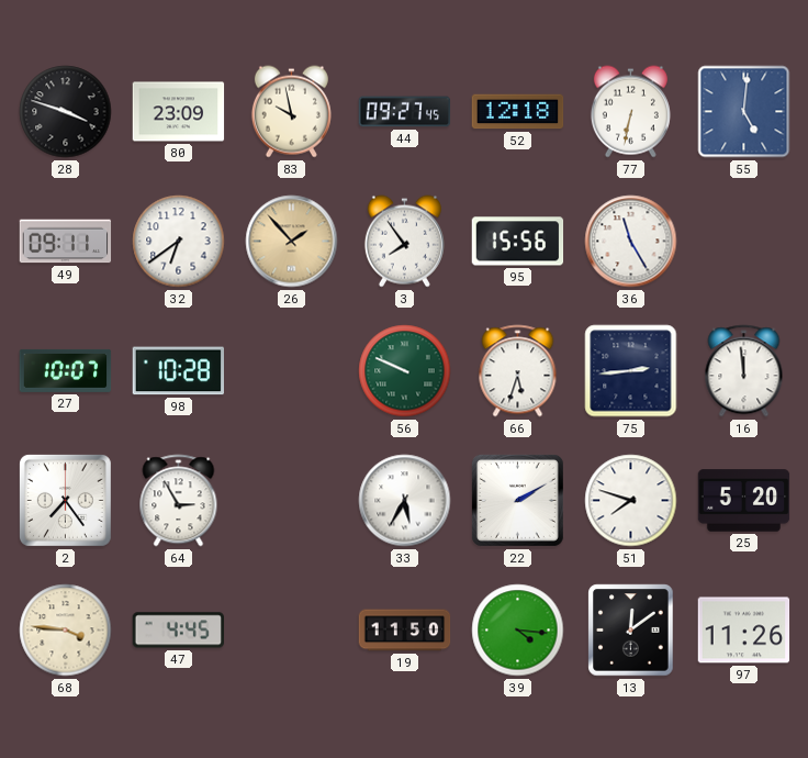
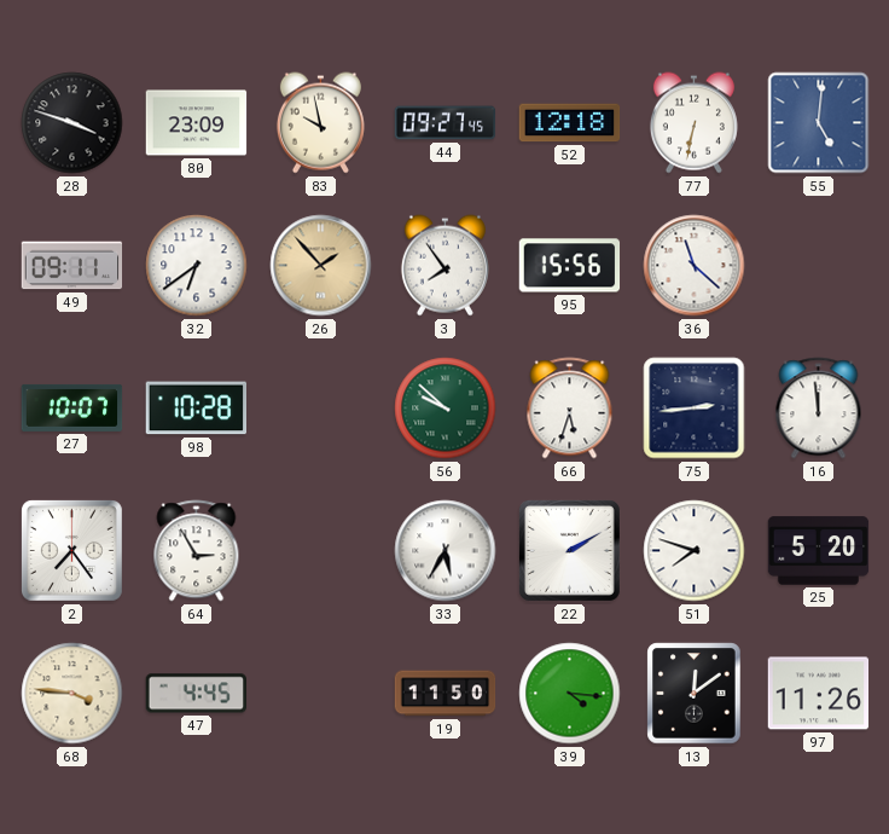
36: 11:25 -> 11:22 (695, 266)
56: 9:49 -> 9:52 (446, 409)
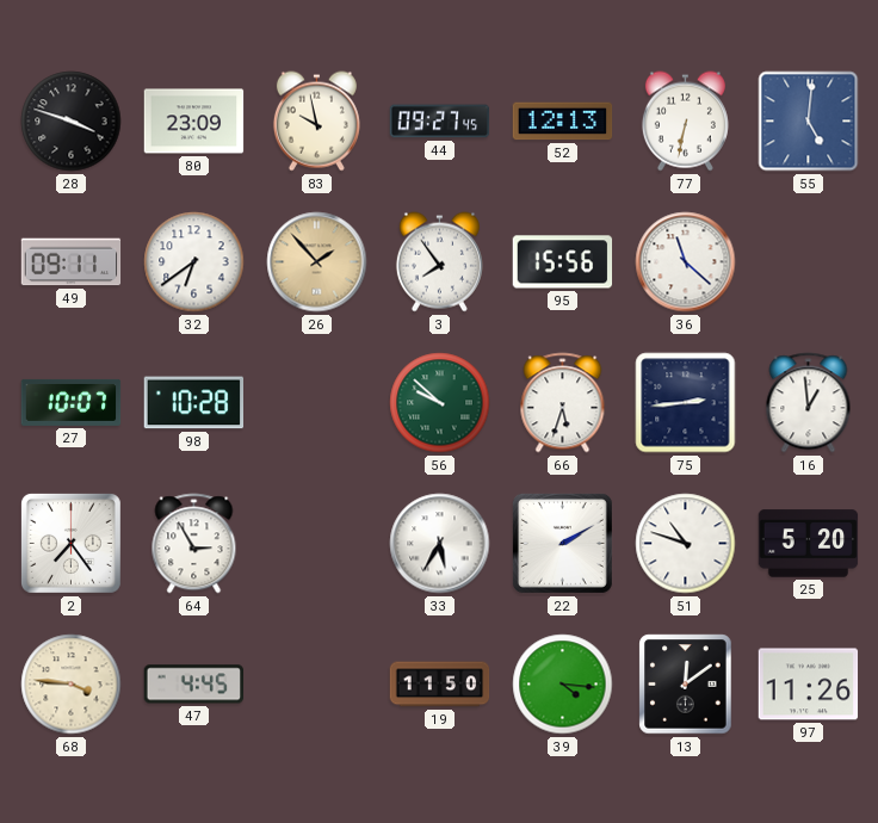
52: 12:18 -> 12:13 (563, 122)
16: 11:59 -> 12:59 (809, 403)
51: 7:48 -> 10:48 (686, 544)
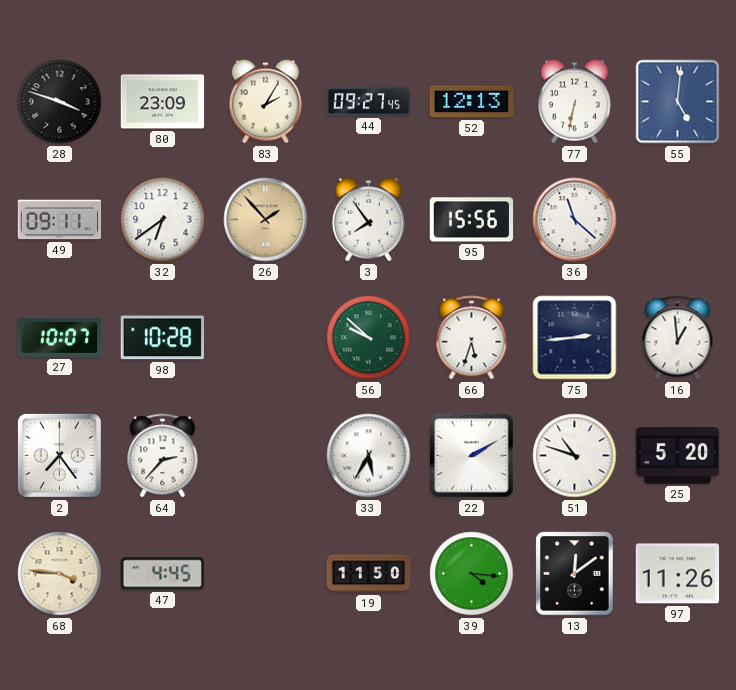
83: 9:58 -> 2:05 (265, 102)
64: 2:55 -> 2:37 (163, 456)
